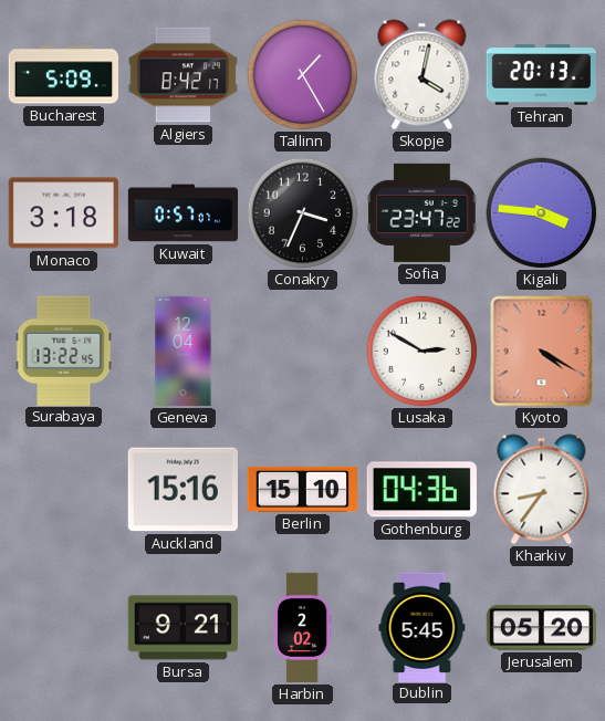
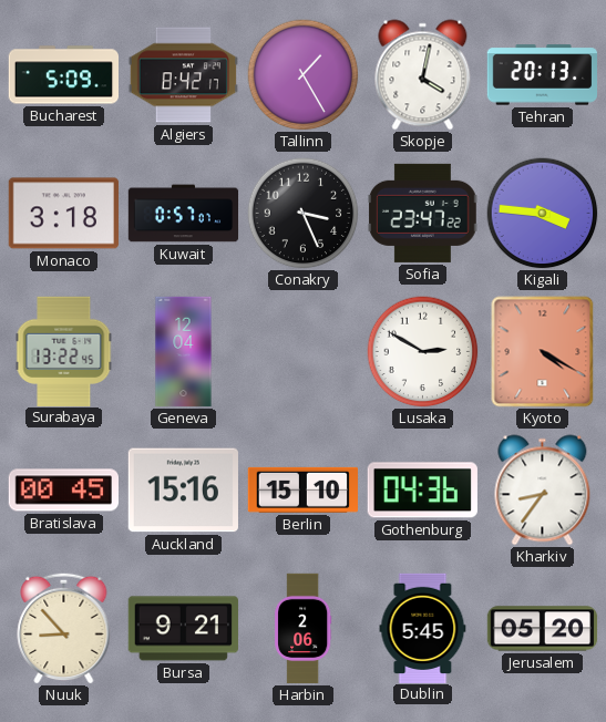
Conakry: 3:34 -> 3:26 (304, 214)
Bratislava: none -> 00:45 (63, 491)
Nuuk: none -> 8:53 (64, 628)
Harbin: 2:02 -> 2:06 (304, 629)
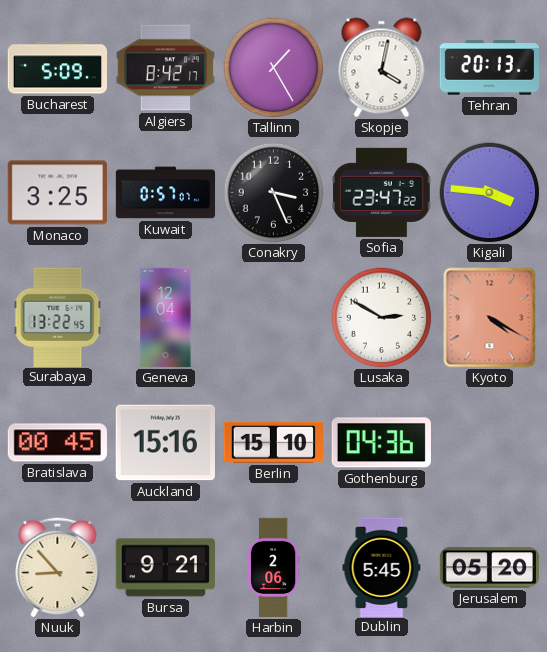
Monaco: 3:18 -> 3:25 (57, 193)
Kharkiv: 8:36 -> none (543, 491)
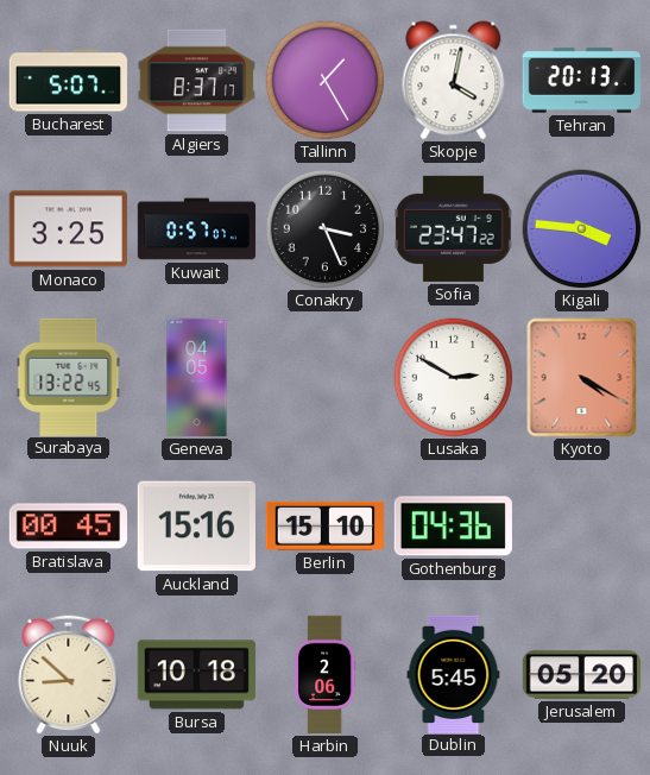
Bucharest: 5:09 -> 5:07 (68, 81)
Algiers: 8:42 -> 8:37 (196, 81)
Geneva: 12:04 -> 04:05 (197, 378)
Nuuk: 8:53 -> 8:52 (69, 674)
Bursa: 9:21 -> 10:18 (196, 675)
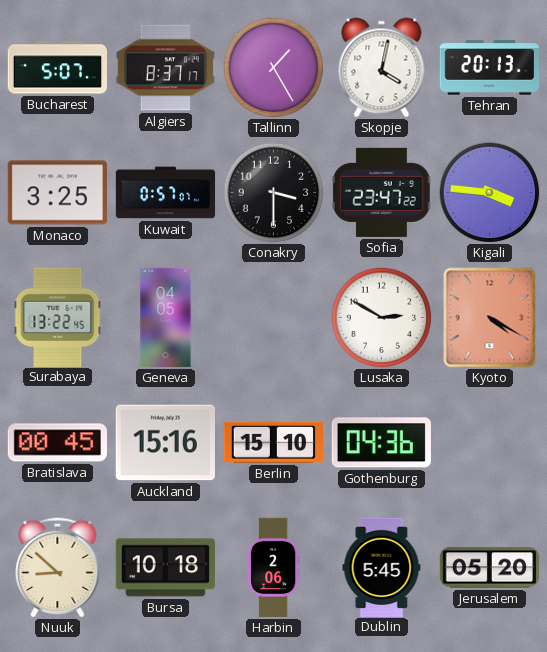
Conakry: 3:26 -> 3:30 (274, 193)
